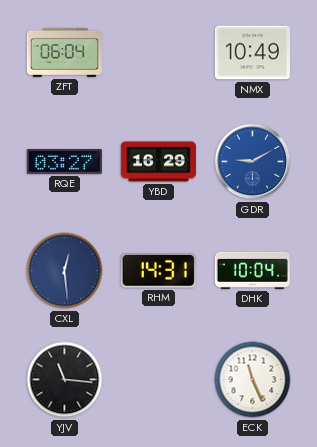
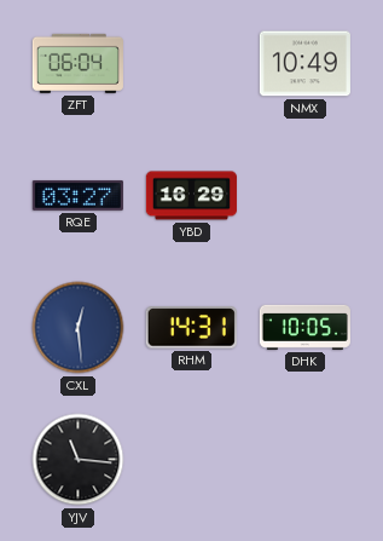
GDR: 9:10 -> none (253, 162)
DHK: 10:04 -> 10:05 (304, 327)
ECK: 11:26 -> none (253, 380)
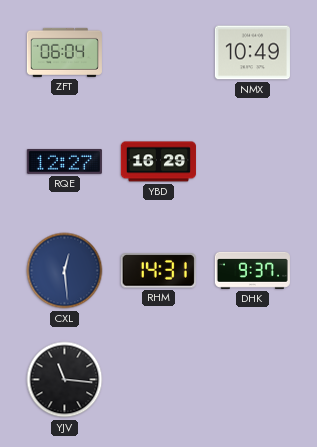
RQE: 03:27 -> 12:27 (64, 161)
DHK: 10:05 -> 9:37 (252, 270)
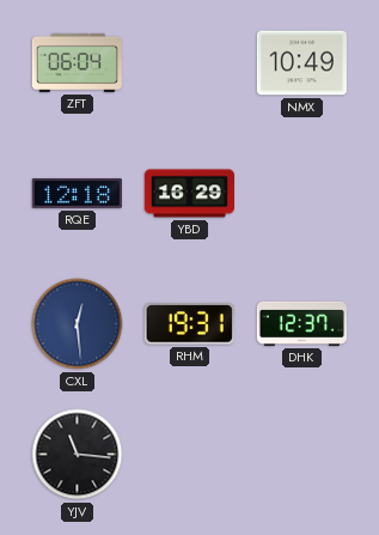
RQE: 12:27 -> 12:18 (77, 193)
RHM: 14:31 -> 19:31 (189, 324)
DHK: 9:37 -> 12:37 (301, 323)
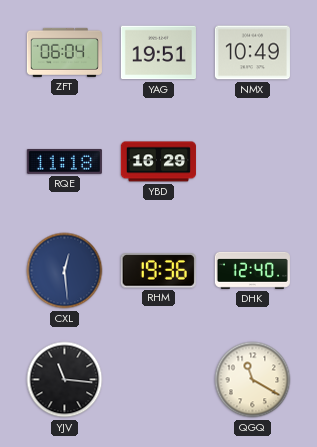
YAG: none -> 19:51 (158, 53)
RQE: 12:18 -> 11:18 (64, 161)
RHM: 19:31 -> 19:36 (158, 271)
DHK: 12:37 -> 12:40 (252, 270)
QGQ: none -> 11:20 (253, 380)
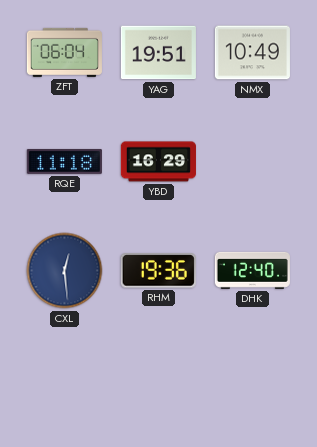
YJV: 11:16 -> none (65, 380)
QGQ: 11:20 -> none (253, 380)
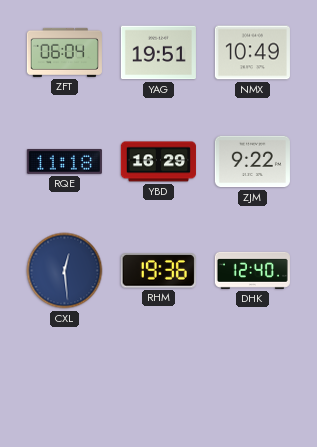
ZJM: none -> 9:22 (252, 162)
